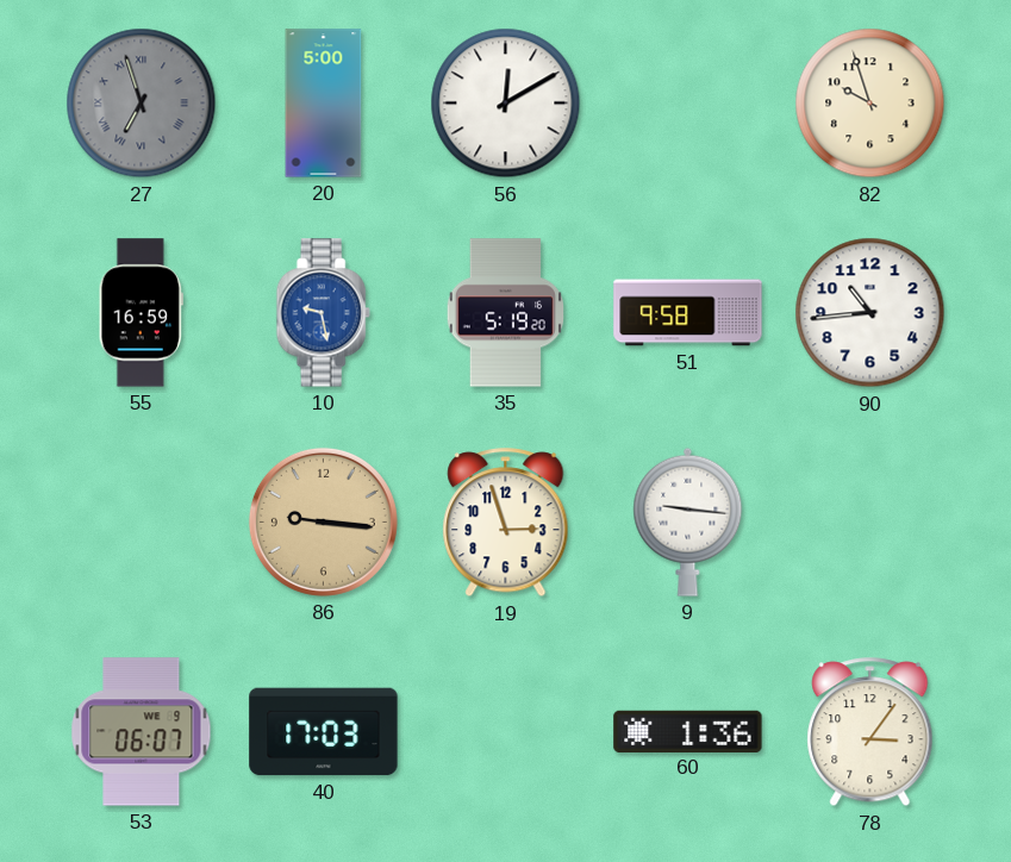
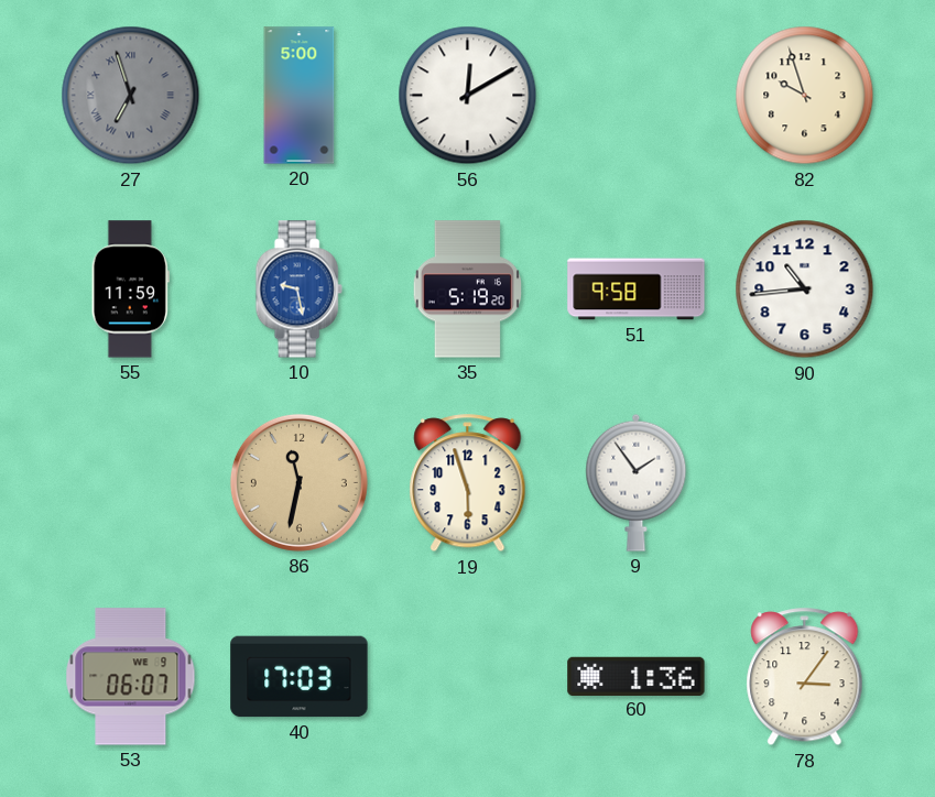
55: 16:59 -> 11:59 (130, 290)
86: 9:16 -> 11:32 (298, 482)
19: 2:57 -> 5:57 (468, 483)
9: 9:16 -> 1:54 (637, 482)
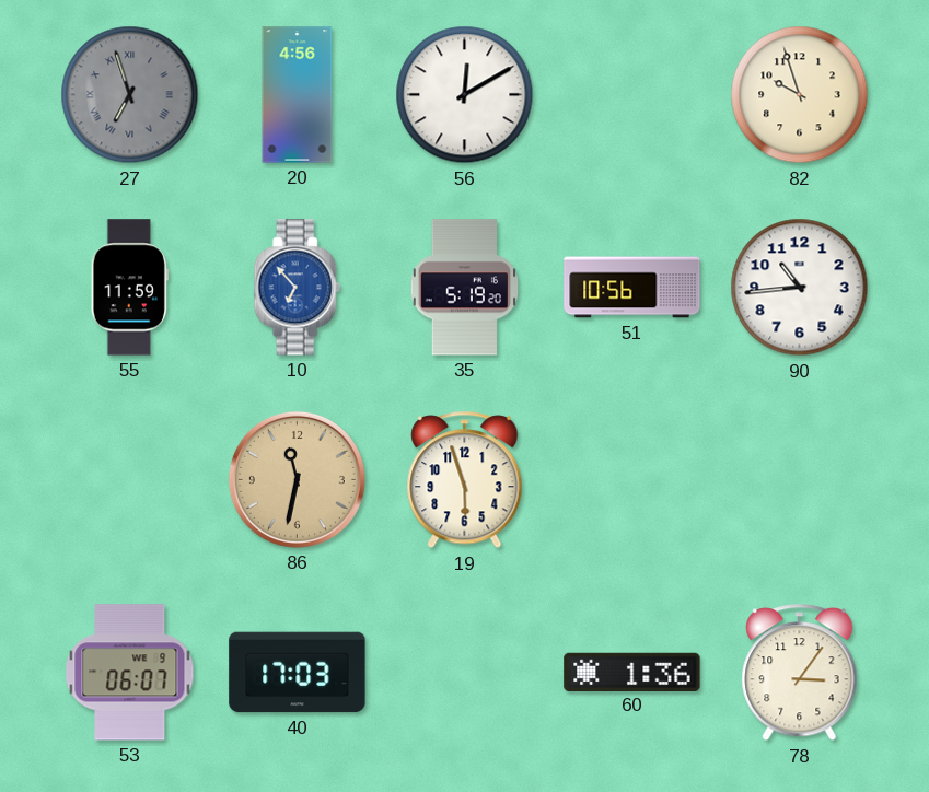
20: 5:00 -> 4:56 (298, 95)
10: 9:28 -> 6:53 (297, 288)
51: 9:58 -> 10:56 (632, 288)
9: 1:54 -> none (637, 482)
